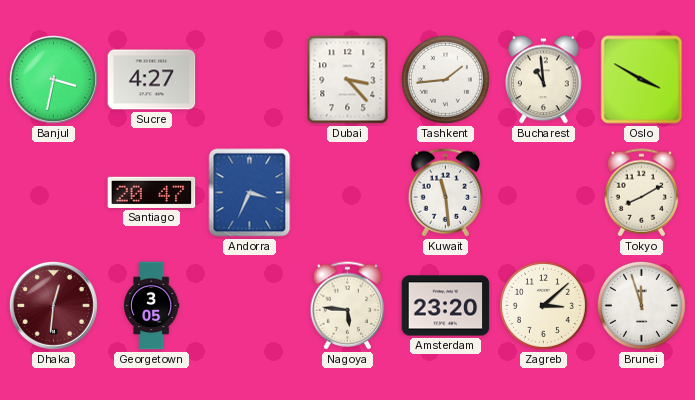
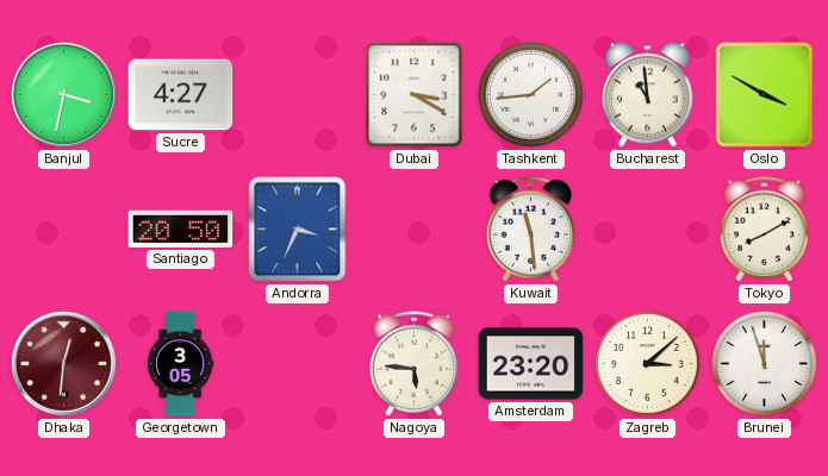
Dubai: 3:23 -> 3:20 (415, 95)
Santiago: 20:47 -> 20:50 (181, 228)
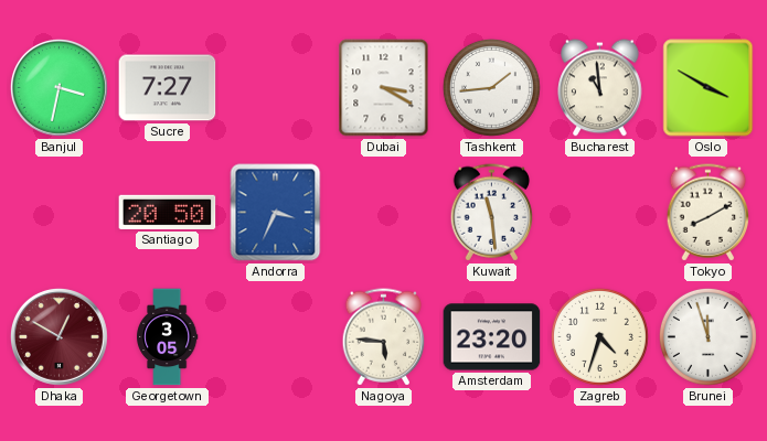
Sucre: 4:27 -> 7:27 (168, 88)
Dhaka: 12:31 -> 12:50 (58, 336)
Zagreb: 3:08 -> 4:33 (599, 336)
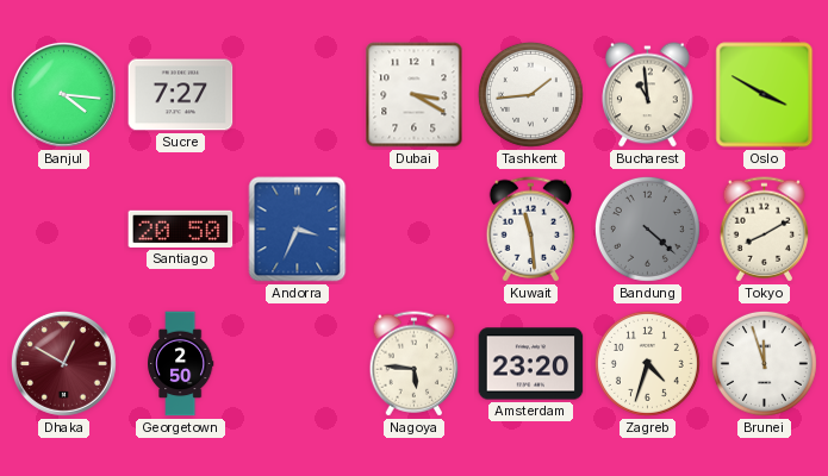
Banjul: 3:32 -> 4:16 (63, 94)
Bandung: none -> 4:22 (647, 228)
Georgetown: 3:05 -> 2:50 (181, 364)
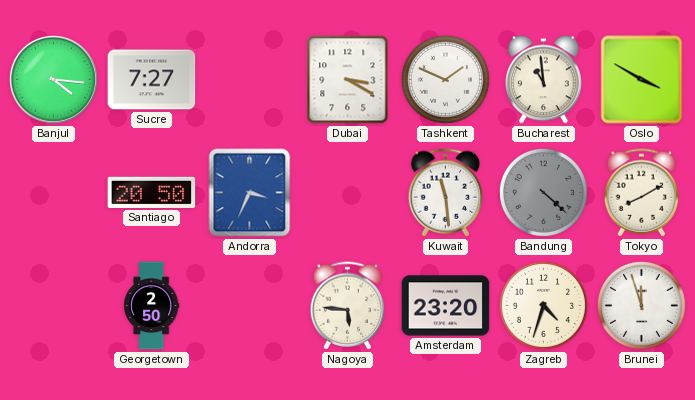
Tashkent: 1:44 -> 1:49 (445, 79)
Dhaka: 12:50 -> none (63, 363)
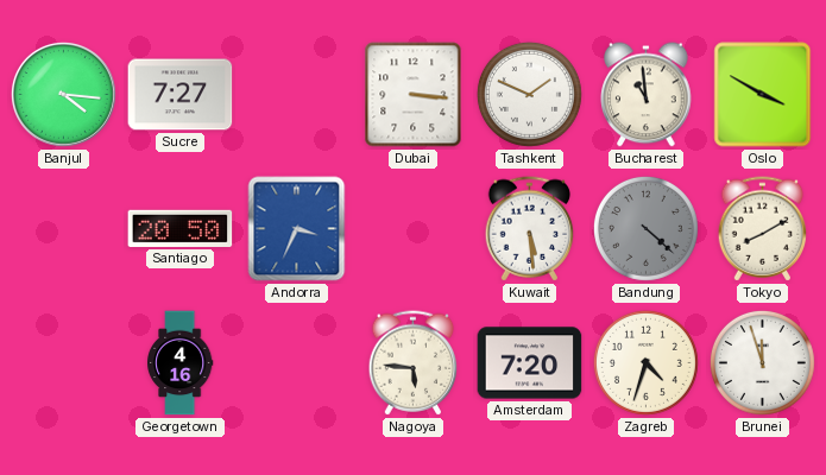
Dubai: 3:20 -> 3:16 (414, 95)
Kuwait: 11:29 -> 5:29 (530, 229)
Georgetown: 2:50 -> 4:16 (181, 363)
Amsterdam: 23:20 -> 7:20 (530, 363)
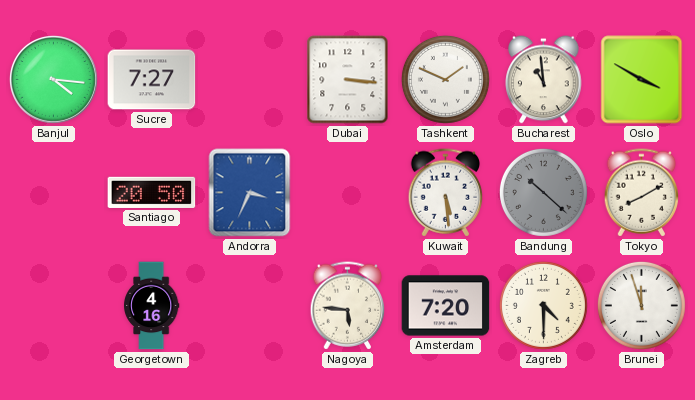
Bandung: 4:22 -> 10:22 (543, 192)
Zagreb: 4:33 -> 4:30 (543, 305)
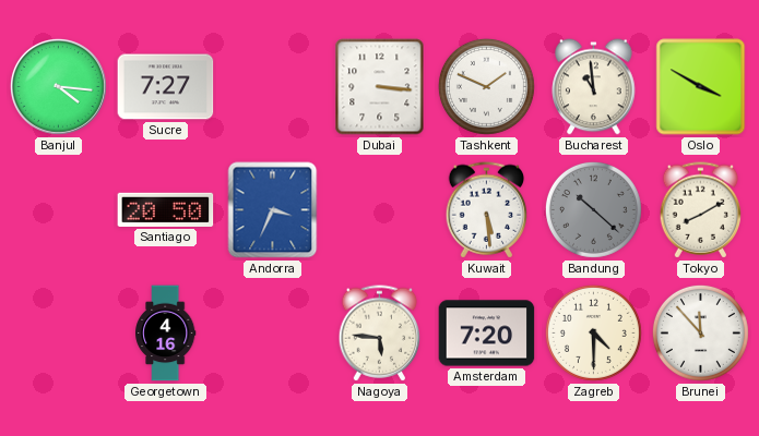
Brunei: 11:57 -> 11:53 (700, 332)
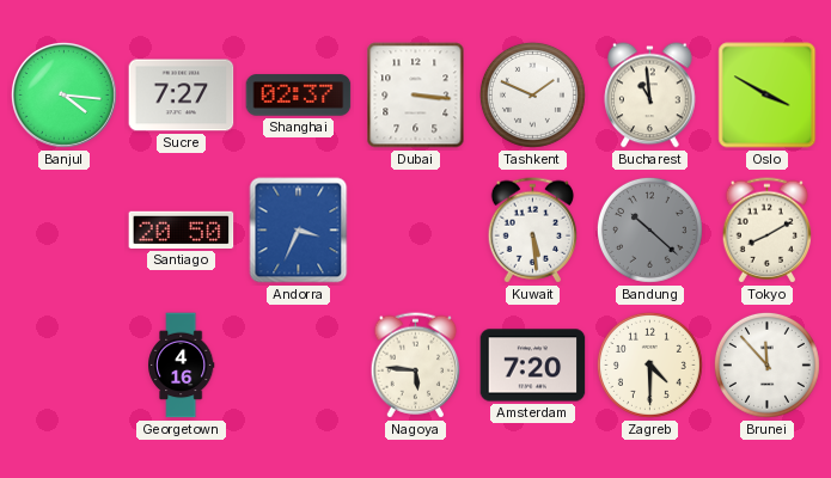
Shanghai: none -> 02:37 (299, 96)
